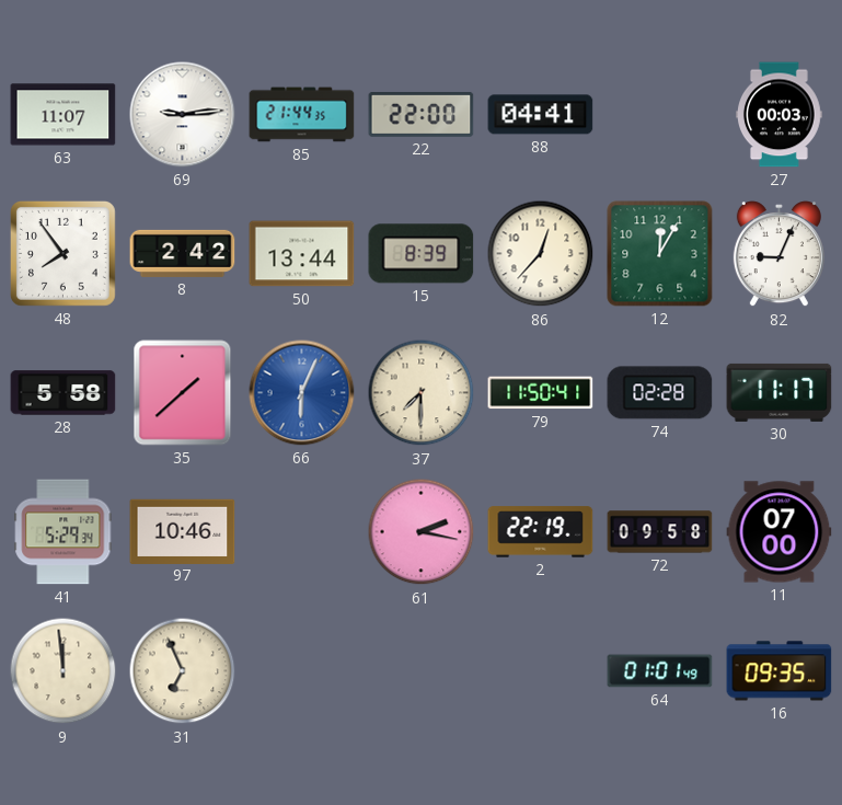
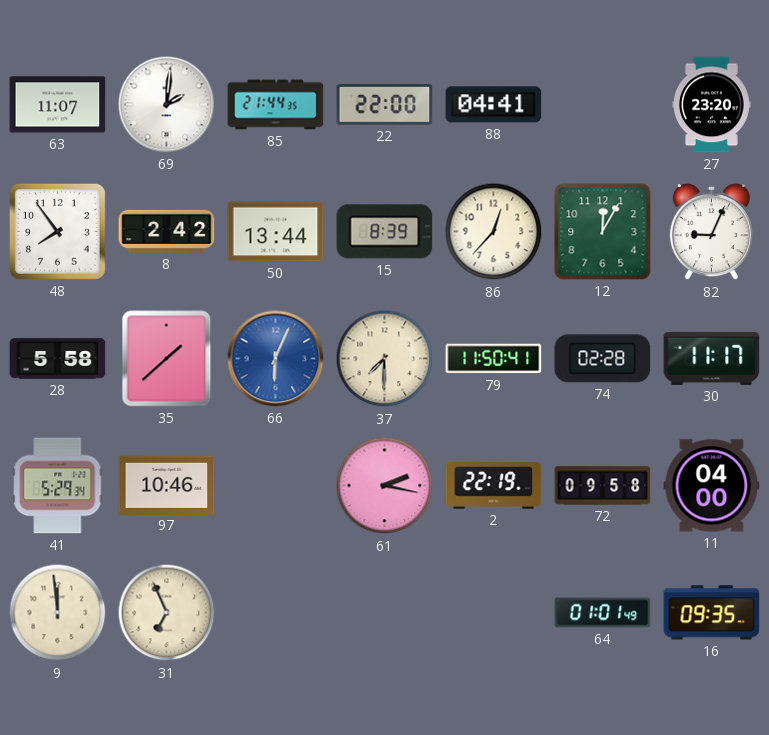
69: 9:14 -> 2:01 (167, 105)
27: 00:03 -> 23:20 (712, 105)
11: 07:00 -> 04:00 (712, 486)
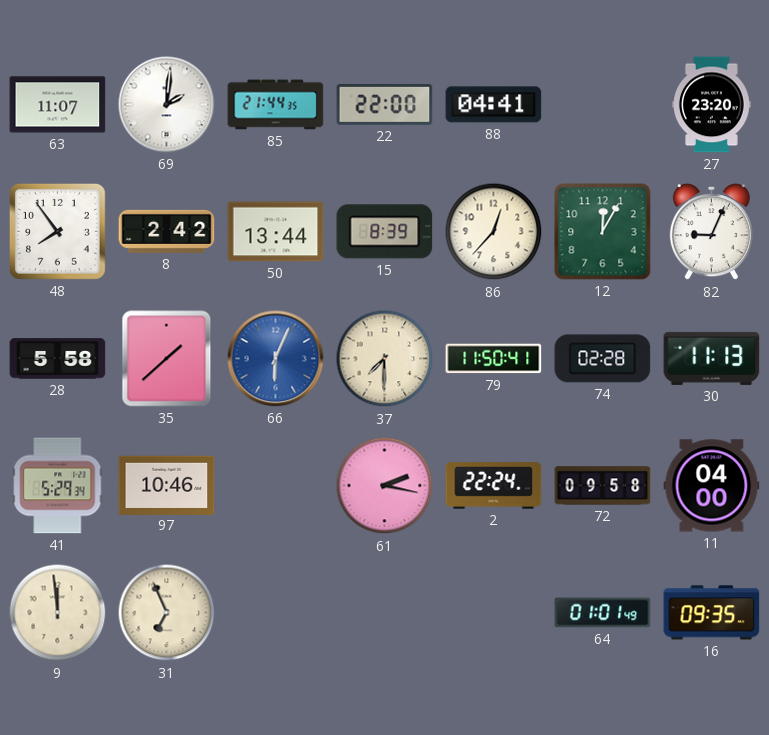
30: 11:17 -> 11:13 (712, 358)
2: 22:19 -> 22:24 (494, 486)
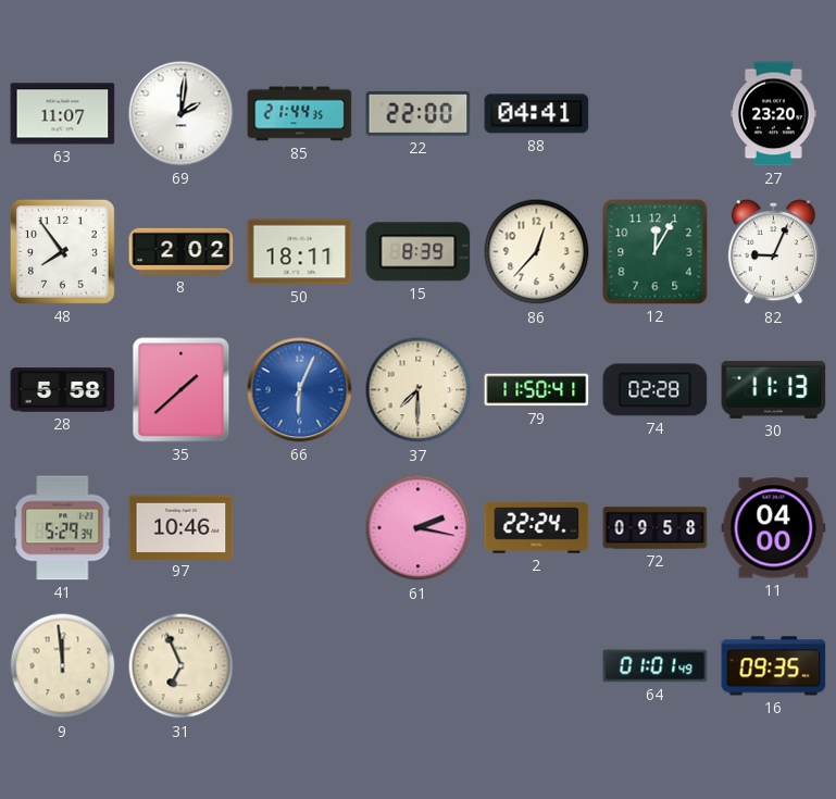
8: 2:42 -> 2:02 (182, 251)
50: 13:44 -> 18:11 (300, 252)
